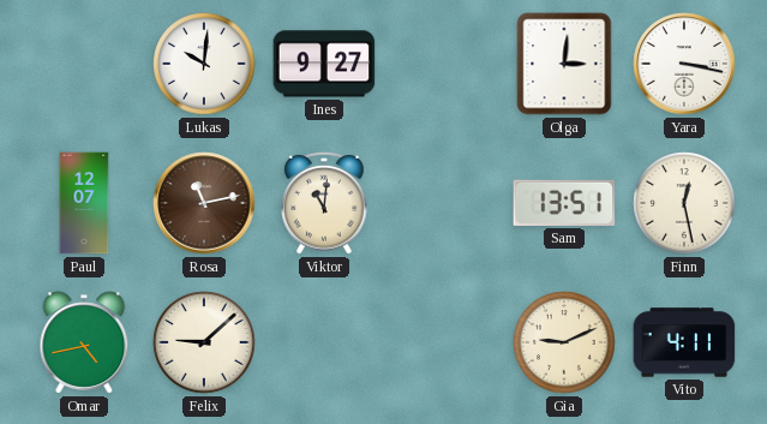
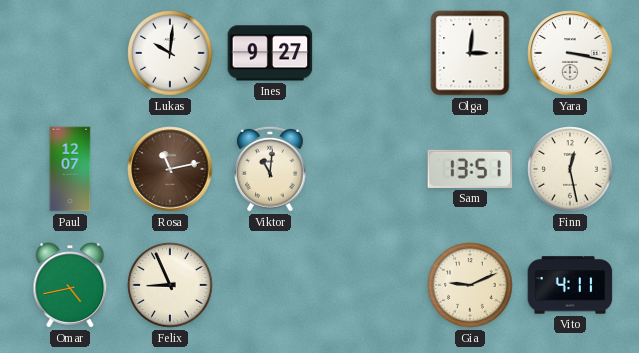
Felix: 9:08 -> 8:56 (170, 285)
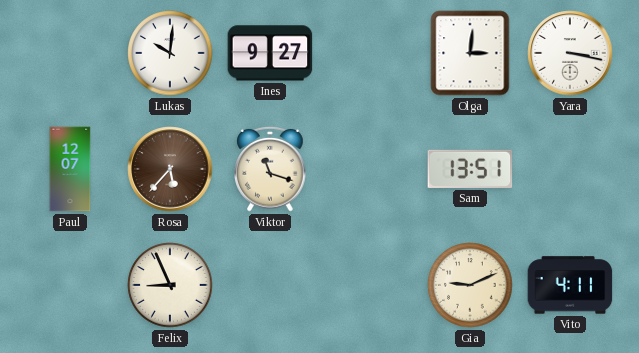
Rosa: 11:13 -> 5:37 (170, 169)
Viktor: 11:01 -> 11:18 (270, 169)
Finn: 12:28 -> none (570, 169)
Omar: 4:43 -> none (70, 285)
